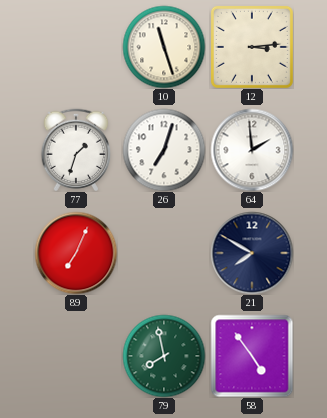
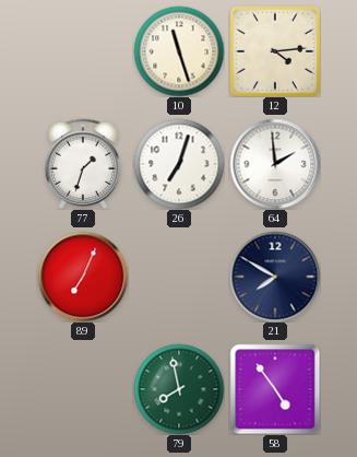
12: 3:14 -> 4:14 (275, 51)
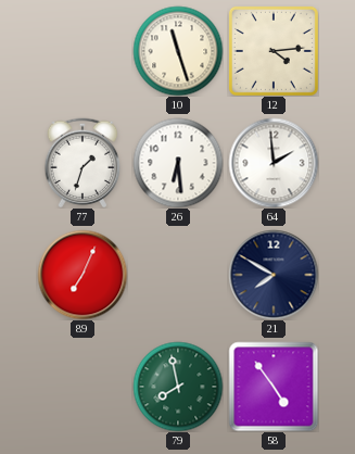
26: 7:03 -> 6:29 (178, 163)
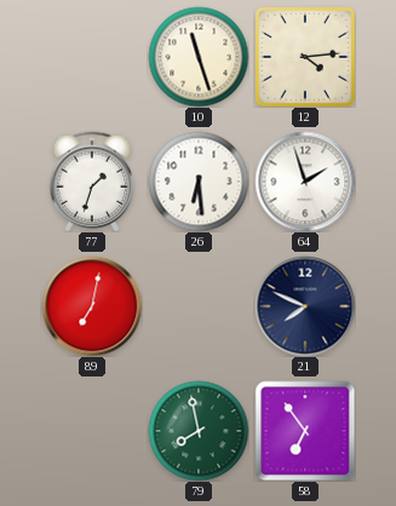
64: 1:59 -> 1:57 (305, 182)
89: 7:04 -> 7:02 (92, 306)
21: 7:50 -> 7:49 (305, 306)
58: 4:54 -> 6:54 (305, 431)
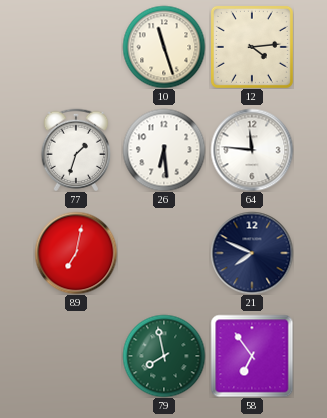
64: 1:57 -> 11:46 (252, 150)
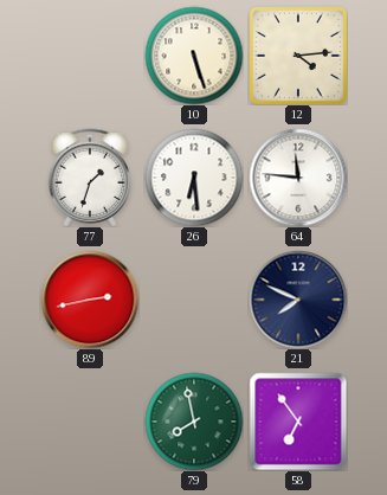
10: 11:27 -> 5:27 (194, 56)
89: 7:02 -> 2:43 (90, 300)
